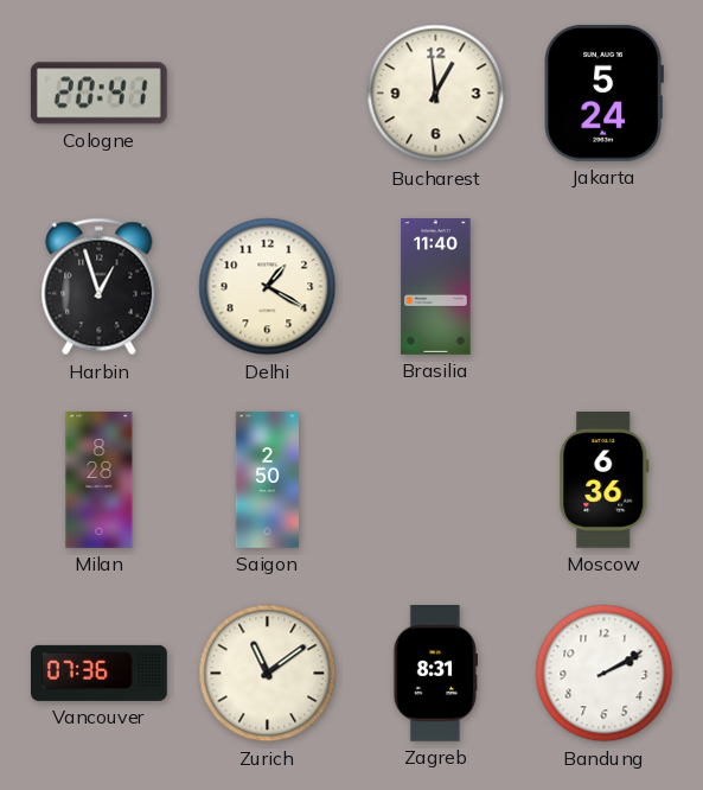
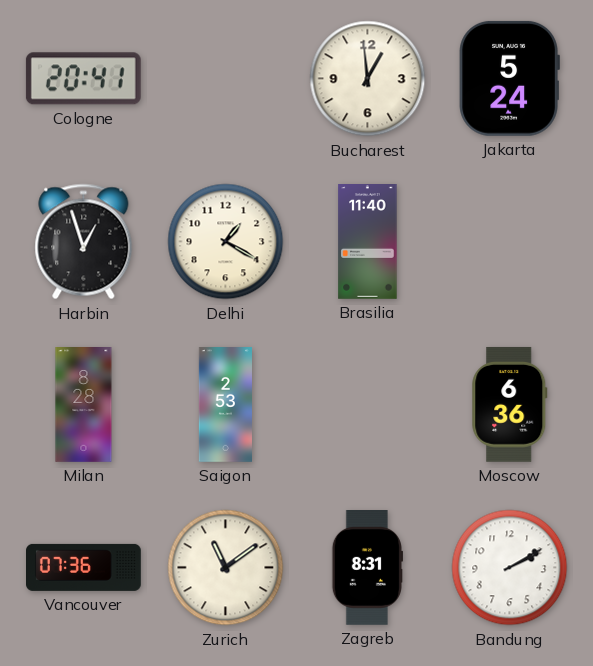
Saigon: 2:50 -> 2:53 (225, 405)
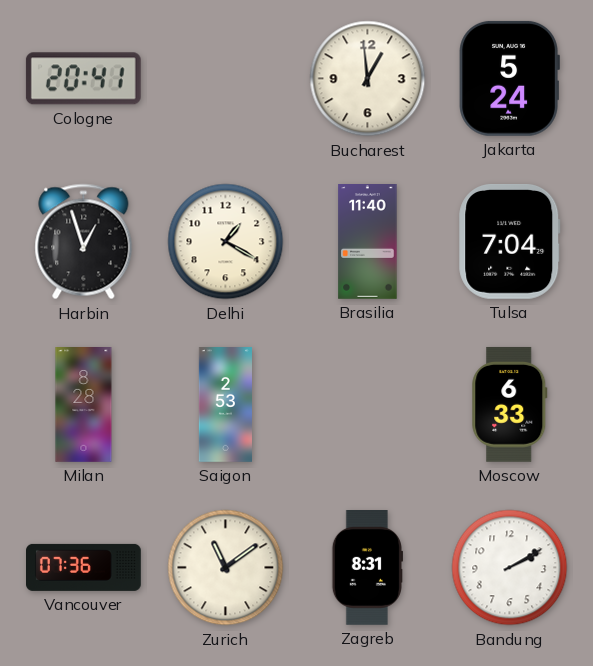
Tulsa: none -> 7:04 (510, 241)
Moscow: 6:36 -> 6:33 (510, 404)
